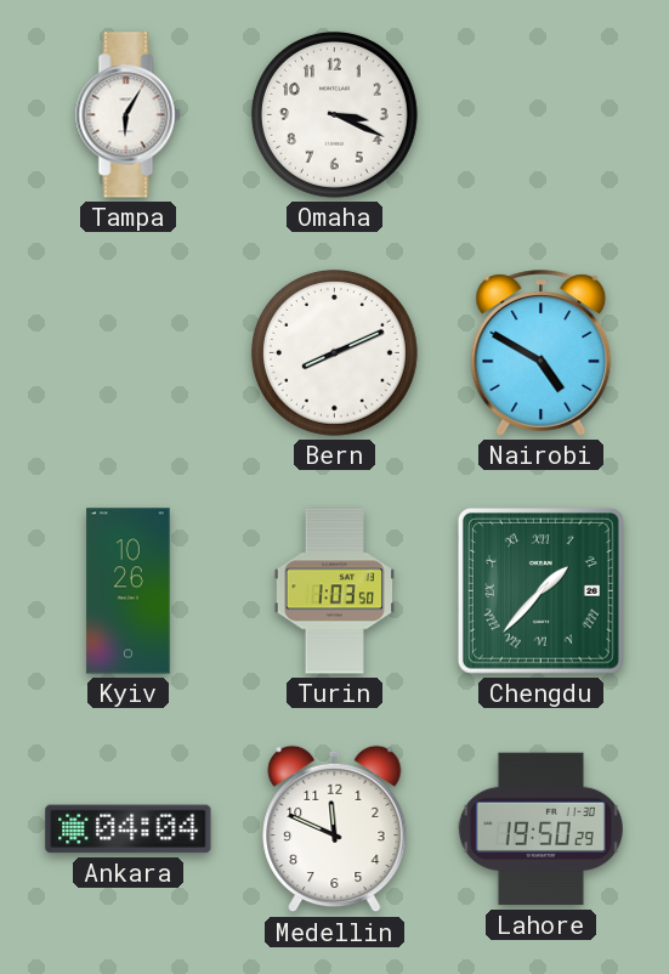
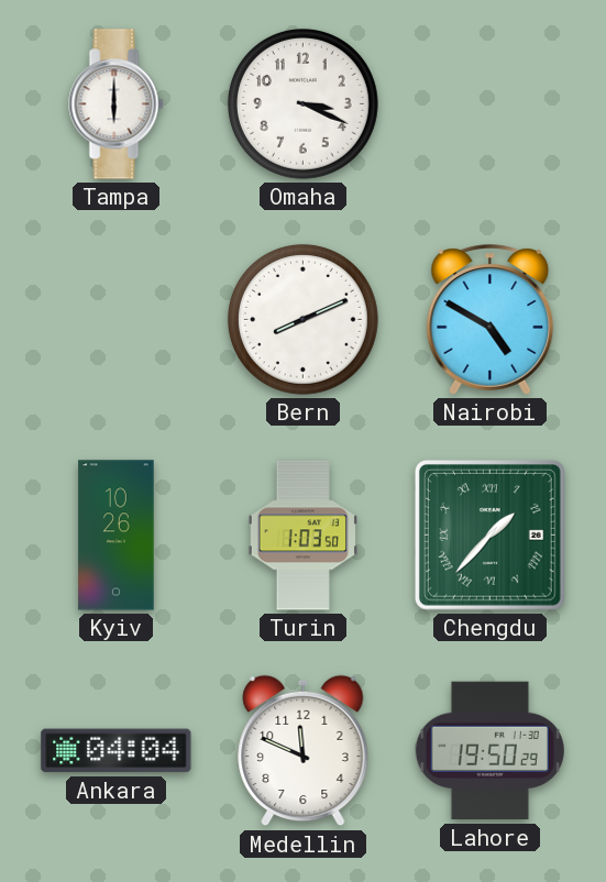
Tampa: 6:05 -> 6:00 (117, 104)
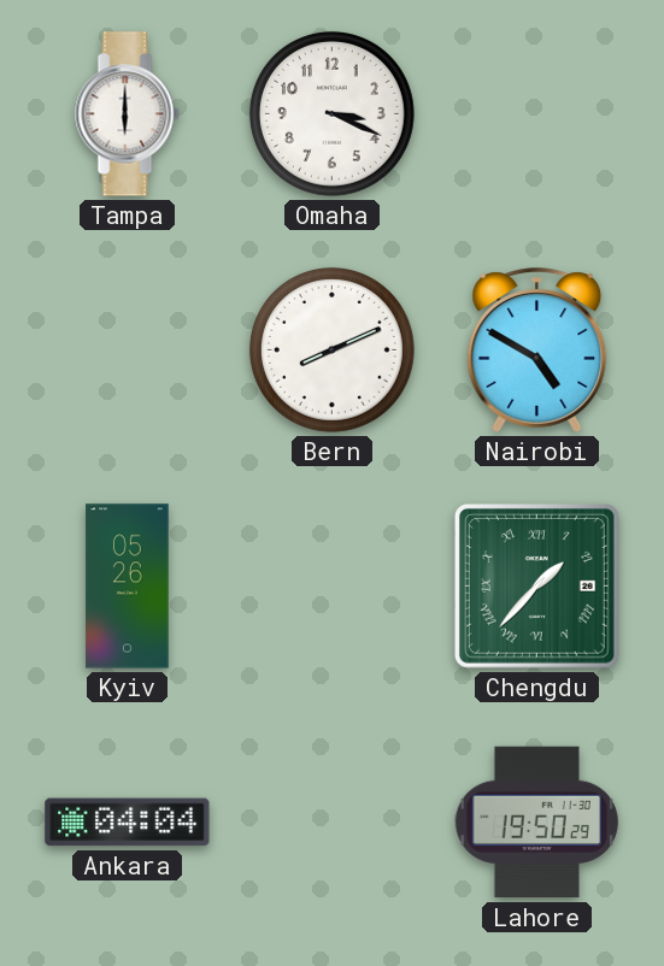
Kyiv: 10:26 -> 05:26 (128, 587)
Turin: 1:03 -> none (304, 536)
Medellin: 11:49 -> none (304, 751)
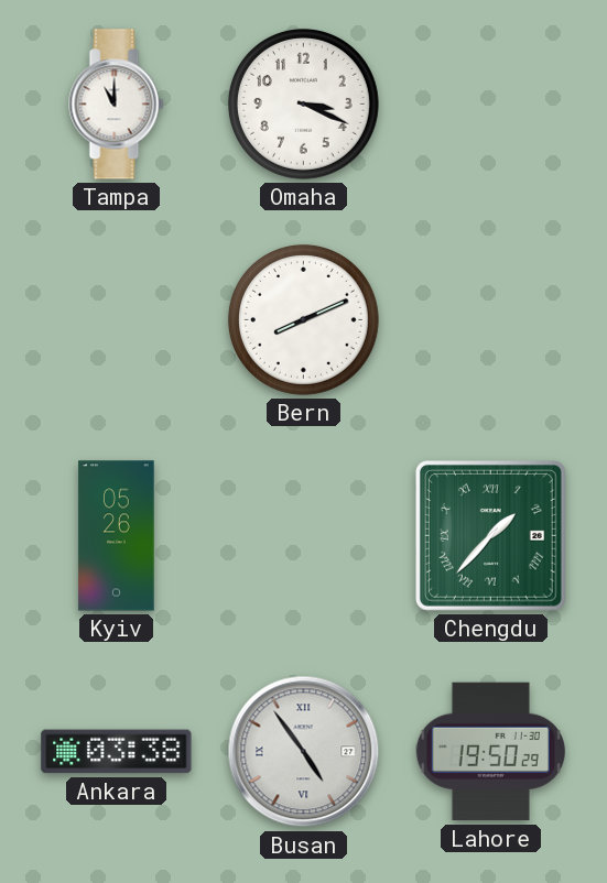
Tampa: 6:00 -> 11:00 (117, 105)
Nairobi: 4:50 -> none (537, 351)
Ankara: 04:04 -> 03:38 (117, 752)
Busan: none -> 4:54 (304, 752)
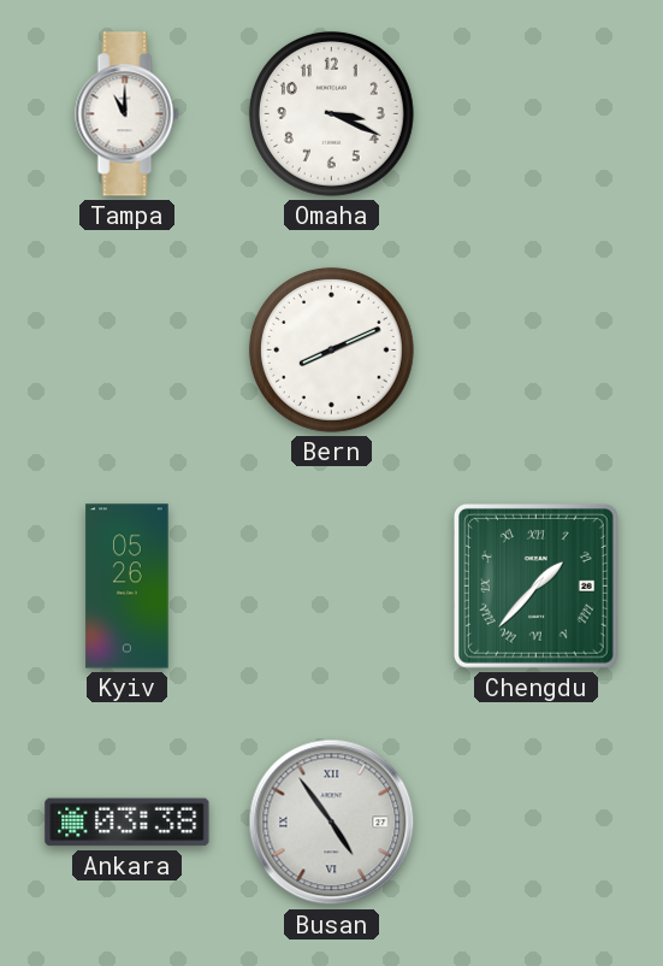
Lahore: 19:50 -> none (490, 752)
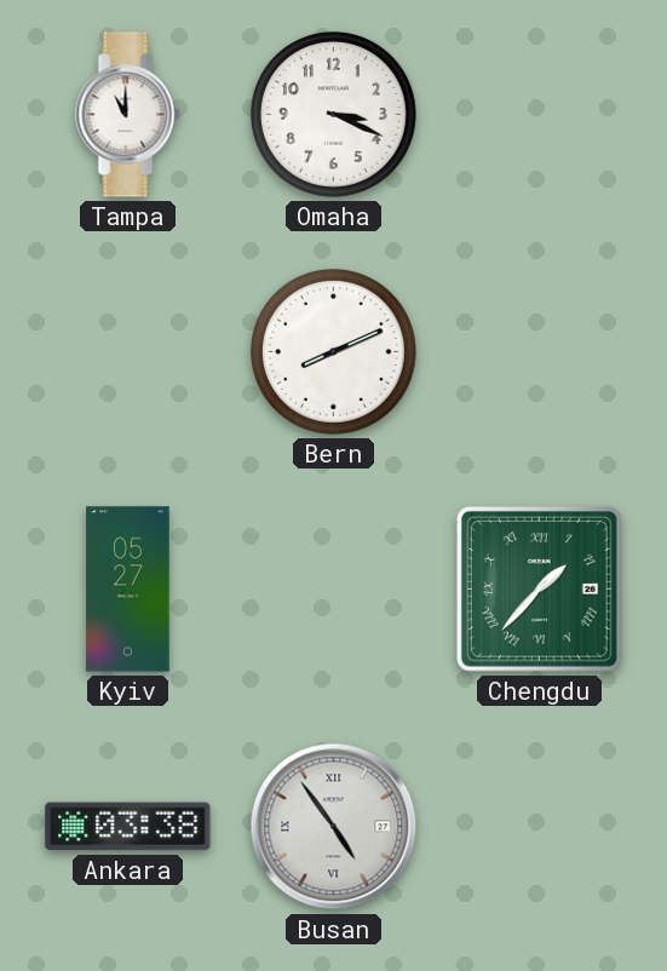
Kyiv: 05:26 -> 05:27 (128, 590)
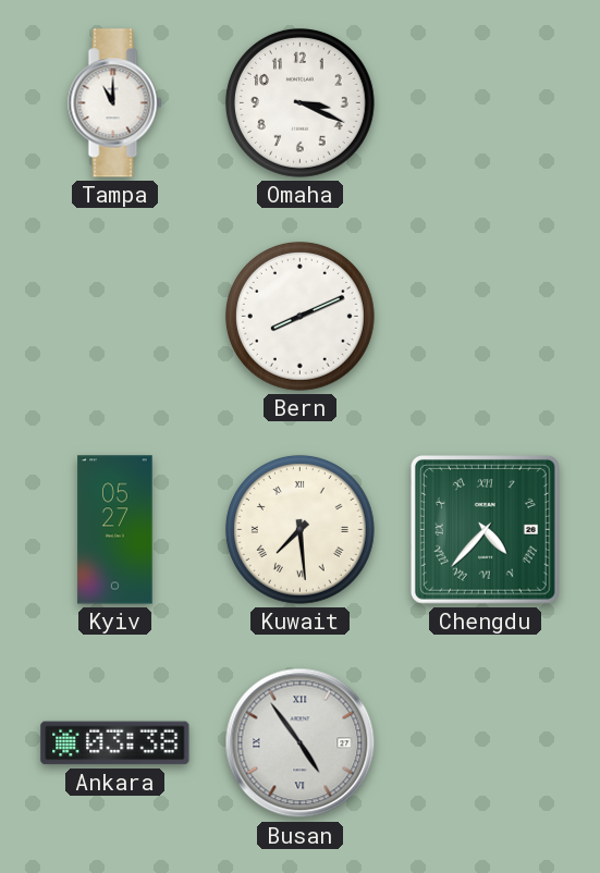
Kuwait: none -> 7:29 (299, 529)
Chengdu: 1:37 -> 4:37 (485, 529)
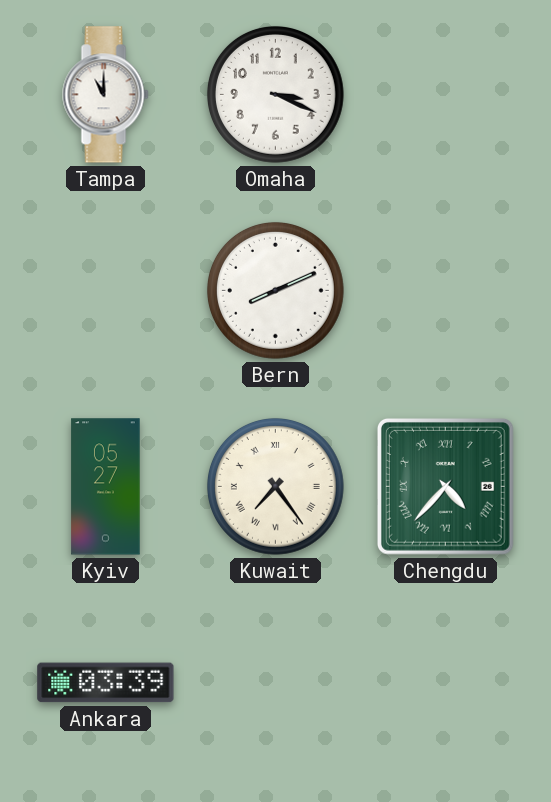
Kuwait: 7:29 -> 7:24 (275, 486)
Ankara: 03:38 -> 03:39 (106, 683)
Busan: 4:54 -> none (301, 743)
